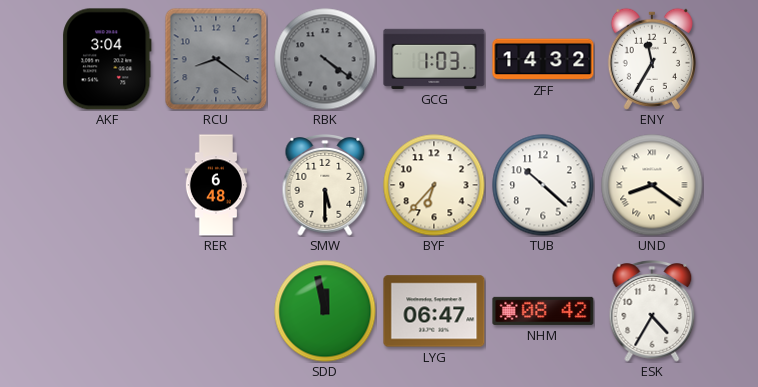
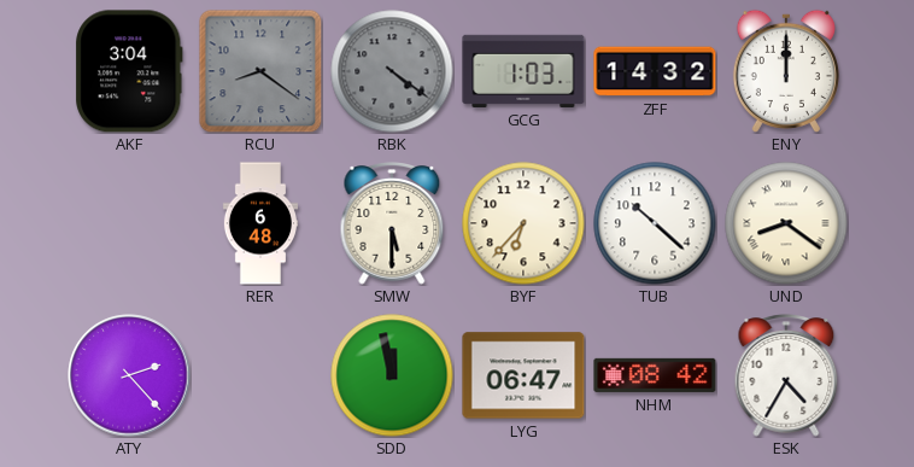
ENY: 11:35 -> 12:00 (786, 71)
ATY: none -> 2:23 (129, 375)
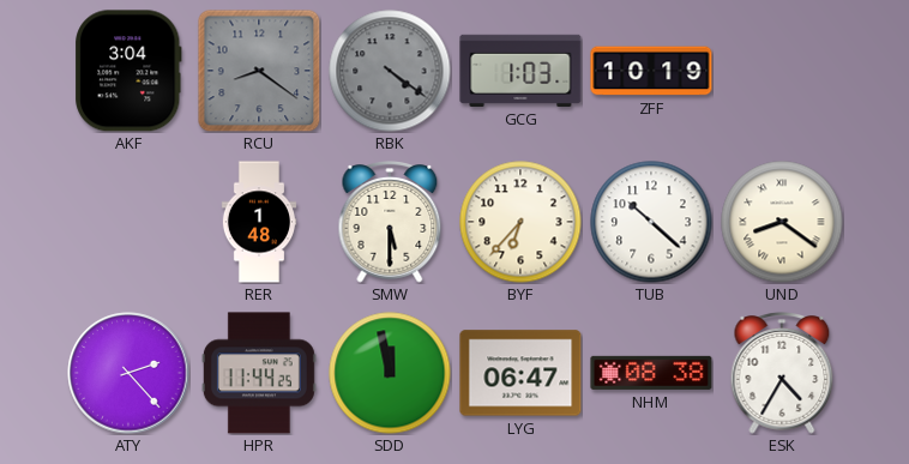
ZFF: 14:32 -> 10:19 (651, 71)
ENY: 12:00 -> none (786, 71)
RER: 6:48 -> 1:48 (259, 222)
HPR: none -> 11:44 (259, 373)
NHM: 08:42 -> 08:38 (651, 373)
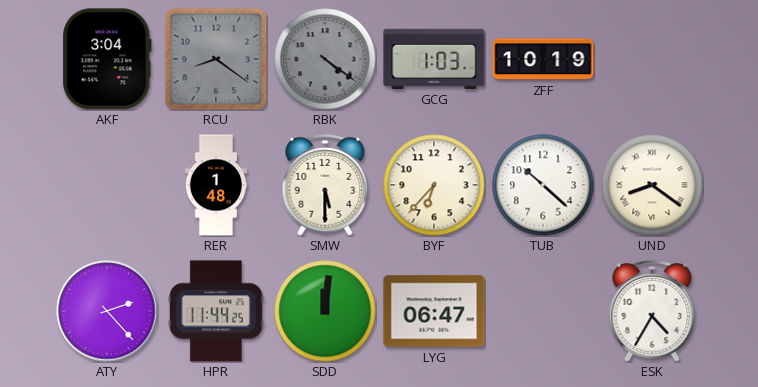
SDD: 11:58 -> 12:01 (325, 311)
NHM: 08:38 -> none (651, 373)
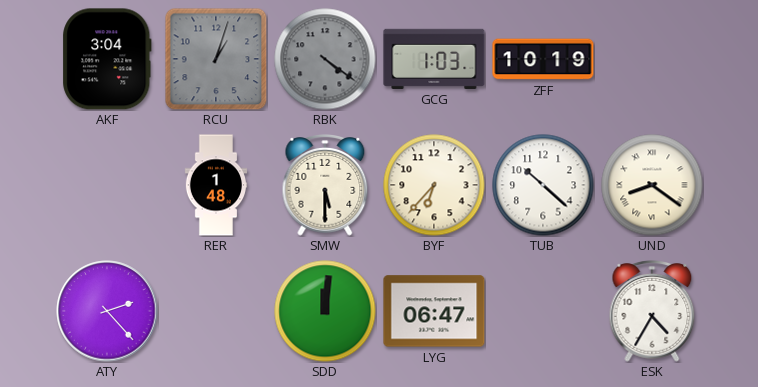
RCU: 8:21 -> 1:03 (216, 59)
HPR: 11:44 -> none (216, 311)
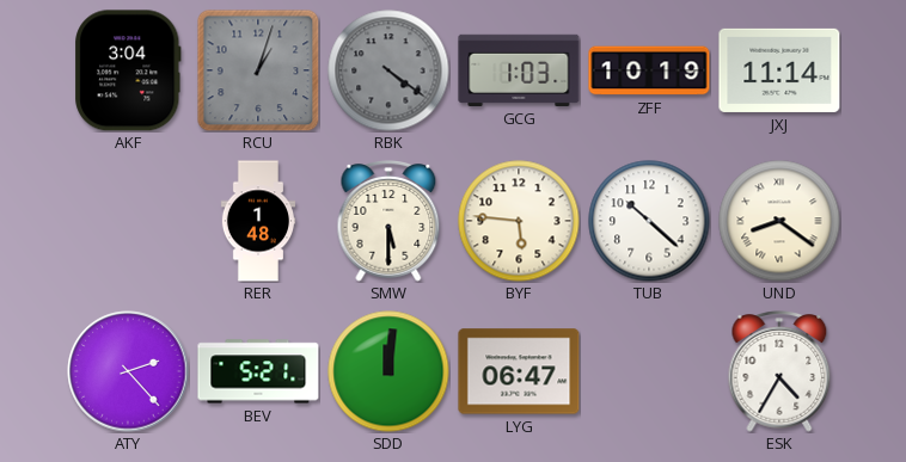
JXJ: none -> 11:14 (779, 70)
BYF: 6:37 -> 5:46 (519, 221)
BEV: none -> 5:21 (258, 371)
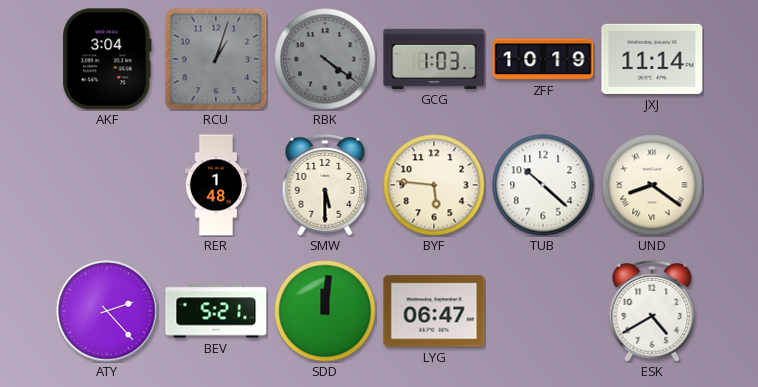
ESK: 4:35 -> 4:40 (652, 311)
